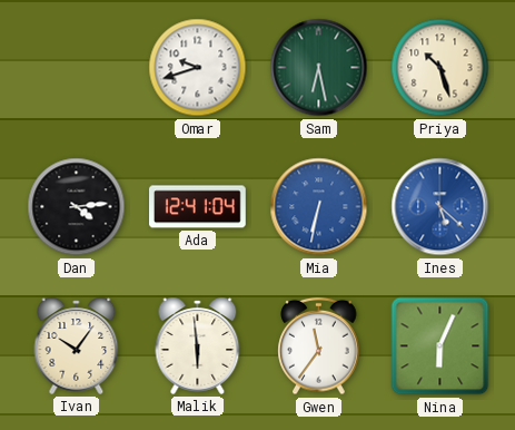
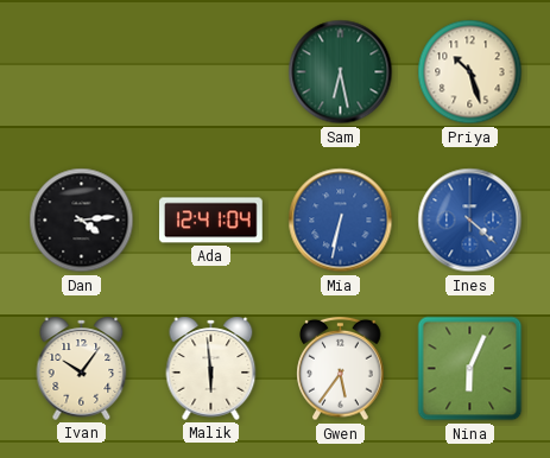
Omar: 9:42 -> none (198, 68)
Ines: 5:22 -> 4:22 (470, 221)
Gwen: 11:36 -> 5:36 (341, 369)
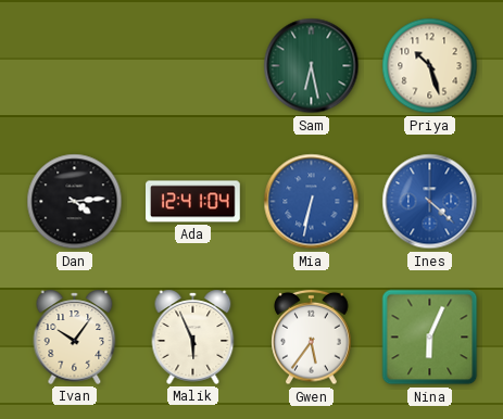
Malik: 5:59 -> 5:56 (193, 337)
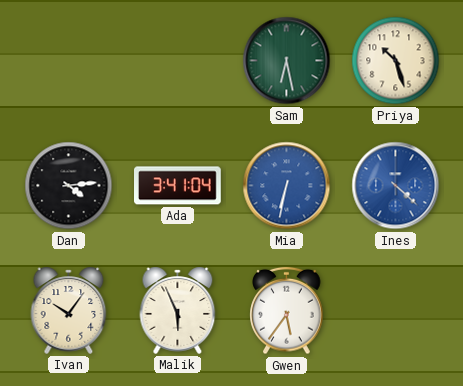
Ada: 12:41 -> 3:41 (178, 186)
Nina: 6:04 -> none (430, 338)
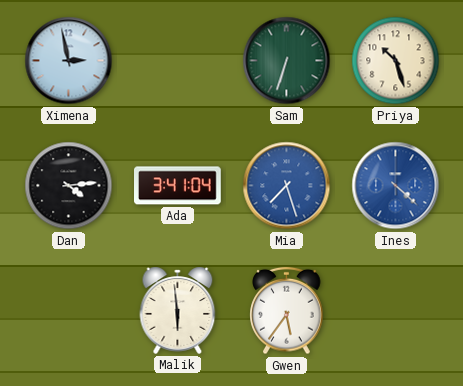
Ximena: none -> 2:58 (69, 61)
Sam: 6:28 -> 6:33 (287, 61)
Mia: 6:32 -> 7:27 (287, 186)
Ivan: 10:06 -> none (69, 310)
Malik: 5:56 -> 5:59 (178, 310)
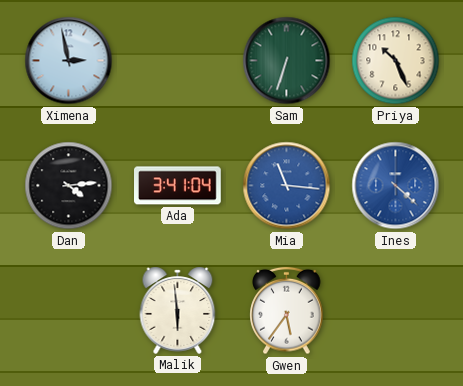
Priya: 10:27 -> 10:26 (396, 61)
Mia: 7:27 -> 11:16 (287, 186)
